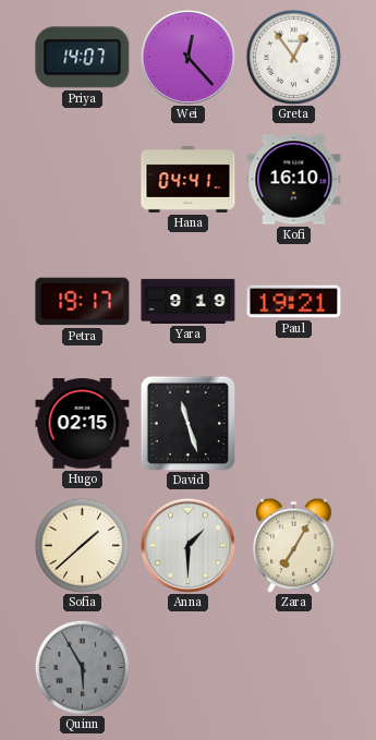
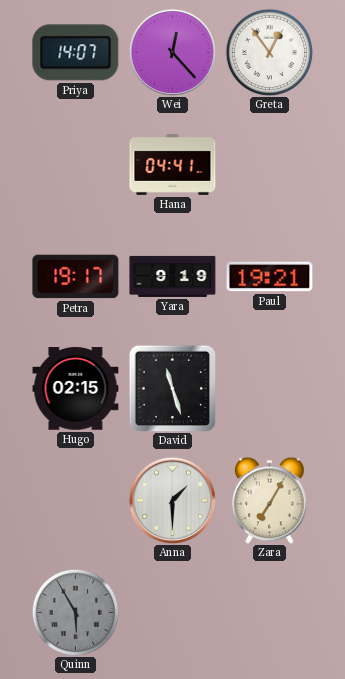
Kofi: 16:10 -> none (294, 180)
Sofia: 1:38 -> none (82, 545)
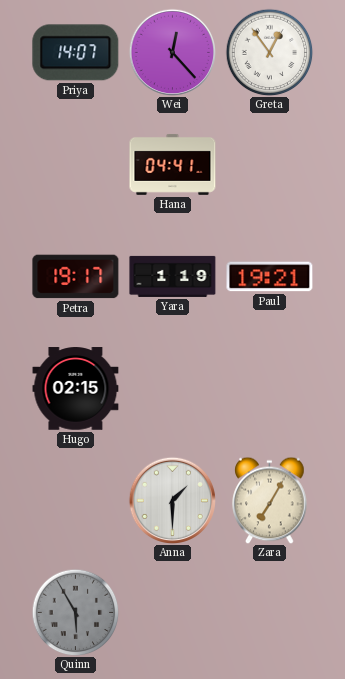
Yara: 9:19 -> 1:19 (173, 276)
David: 11:27 -> none (172, 388)
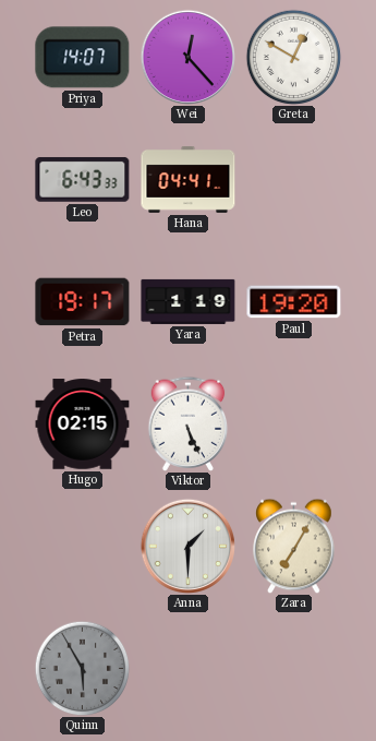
Greta: 12:54 -> 12:50 (293, 57)
Leo: none -> 6:43 (83, 179)
Paul: 19:21 -> 19:20 (294, 302)
Viktor: none -> 5:26 (189, 423)
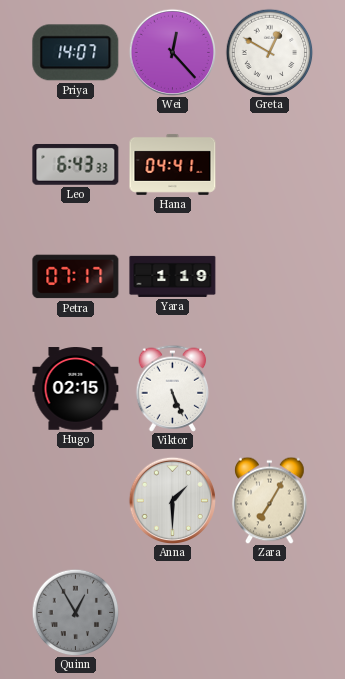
Petra: 19:17 -> 07:17 (76, 277)
Paul: 19:20 -> none (294, 302)
Quinn: 5:55 -> 12:55 (75, 612)
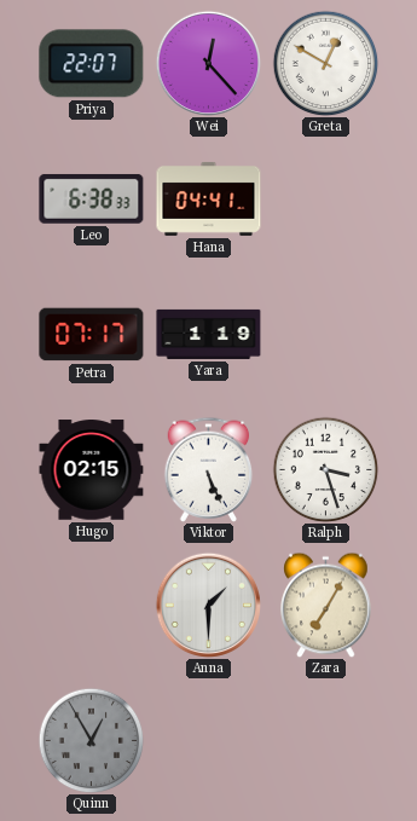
Priya: 14:07 -> 22:07 (92, 64)
Leo: 6:43 -> 6:38 (92, 198)
Ralph: none -> 3:27 (325, 469)
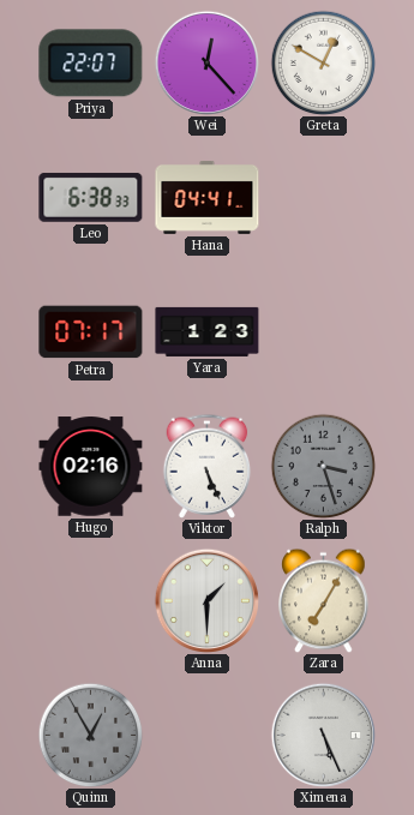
Yara: 1:19 -> 1:23 (208, 331)
Hugo: 02:15 -> 02:16 (91, 467)
Ralph dial: white -> grey (323, 466)
Ximena: none -> 5:26 (323, 735)
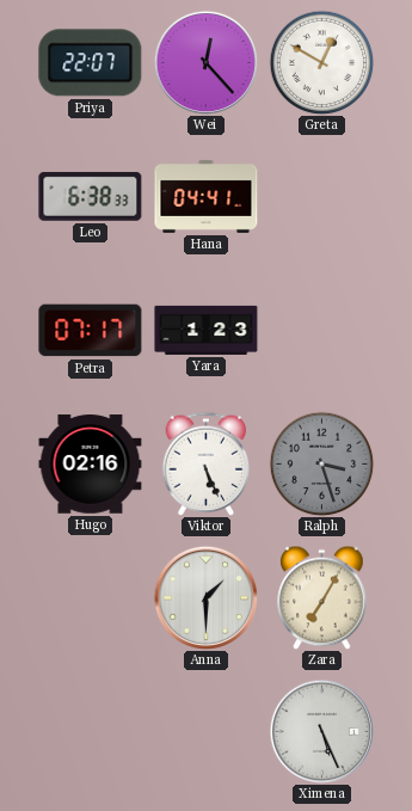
Quinn: 12:55 -> none (90, 735)
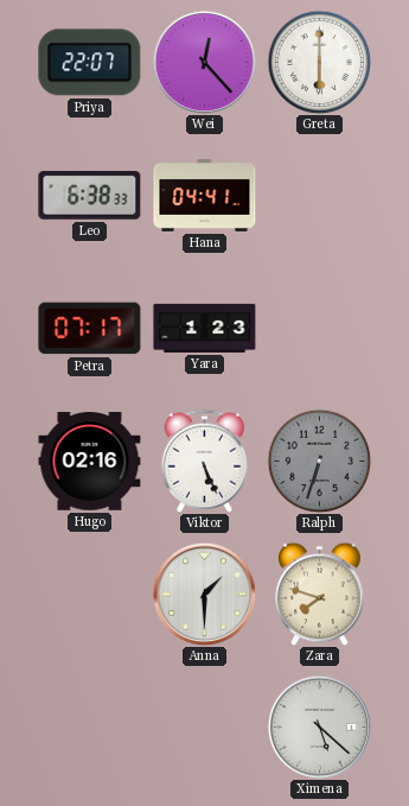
Greta: 12:50 -> 6:00 (319, 62)
Ralph: 3:27 -> 6:33 (319, 461)
Zara: 7:05 -> 7:48 (320, 594)
Ximena: 5:26 -> 5:22 (319, 726)
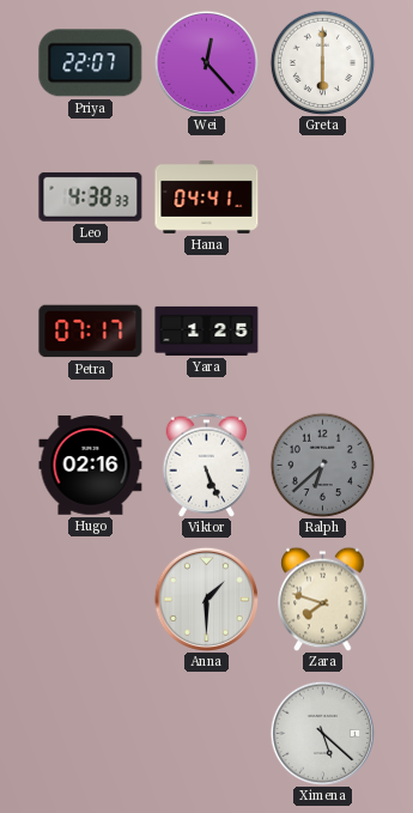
Leo: 6:38 -> 4:38 (91, 196)
Yara: 1:23 -> 1:25 (207, 330)
Ralph: 6:33 -> 6:38 (322, 465)
